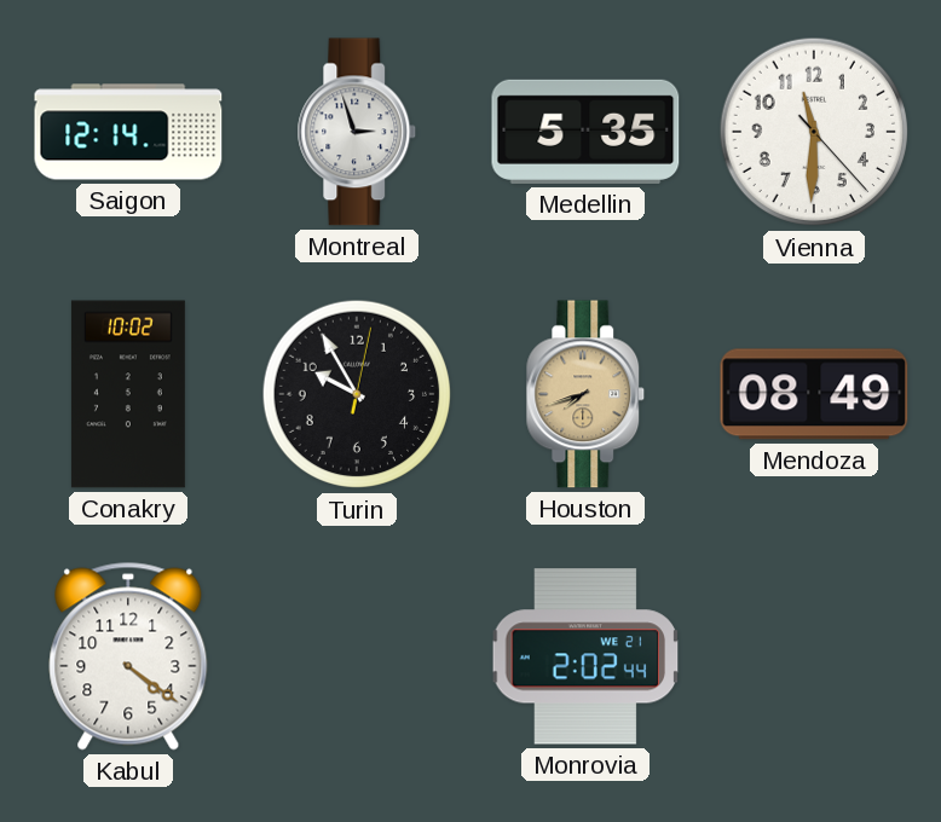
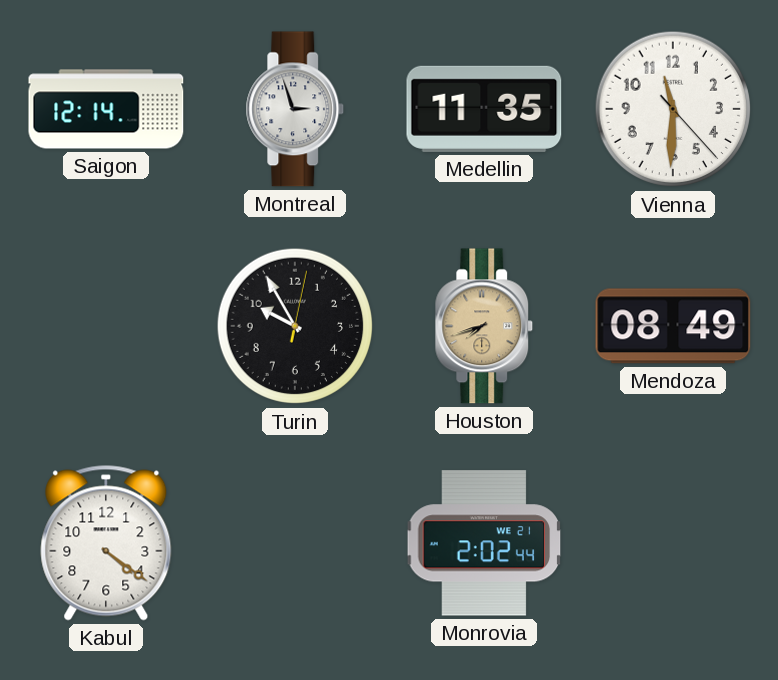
Medellin: 5:35 -> 11:35 (484, 109)
Conakry: 10:02 -> none (128, 394)
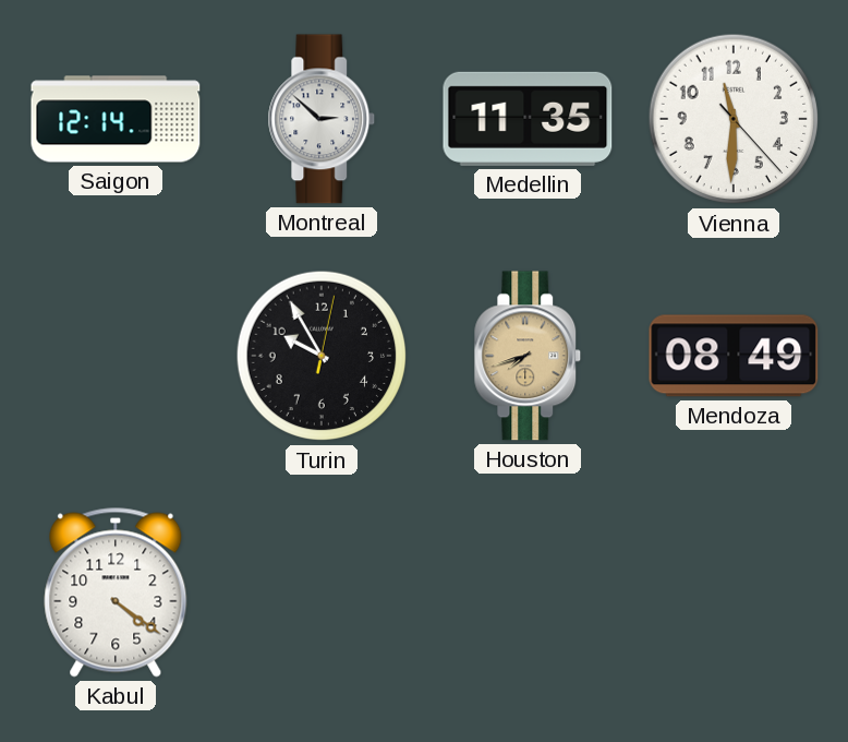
Montreal: 2:57 -> 2:52 (322, 119)
Monrovia: 2:02 -> none (484, 543)
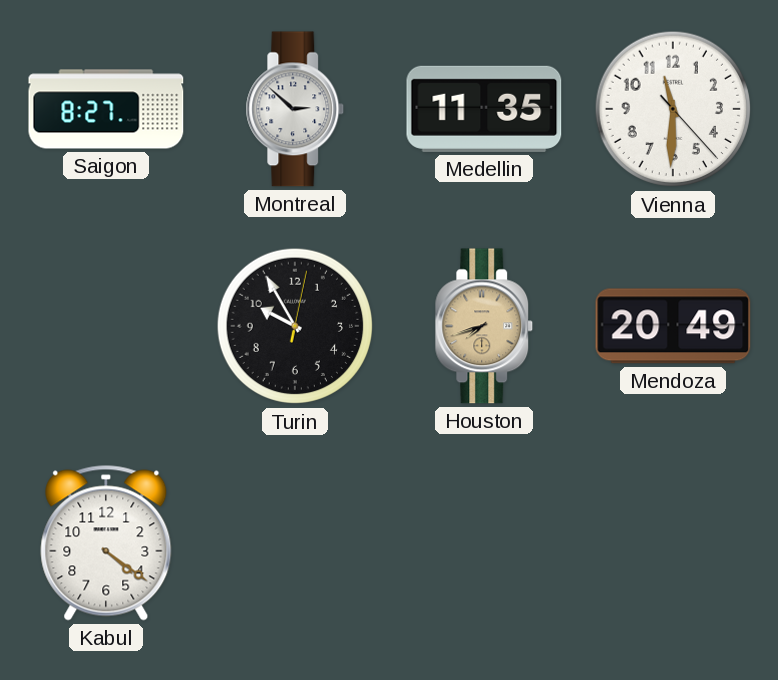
Saigon: 12:14 -> 8:27 (106, 109)
Mendoza: 08:49 -> 20:49 (673, 326)
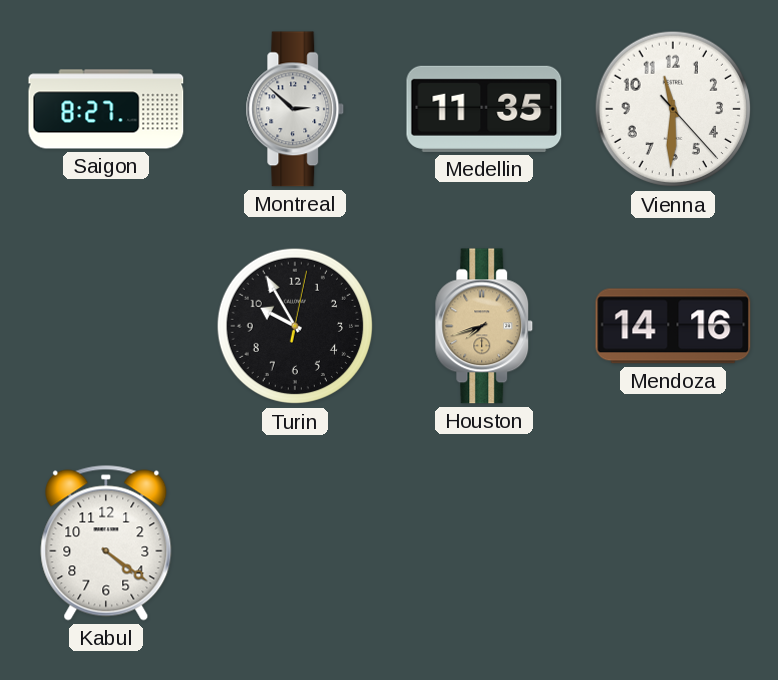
Mendoza: 20:49 -> 14:16 (673, 326)
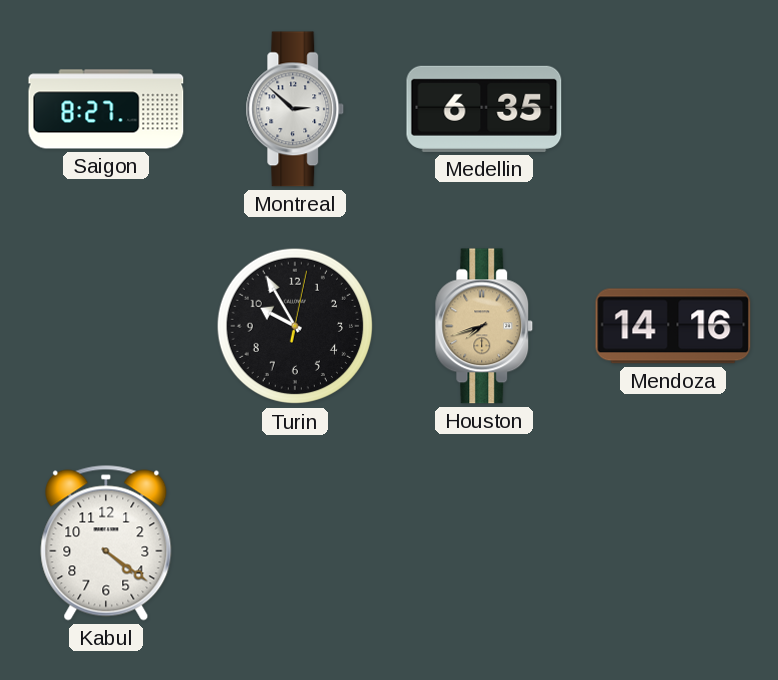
Medellin: 11:35 -> 6:35 (484, 109)
Vienna: 11:30 -> none (673, 109)
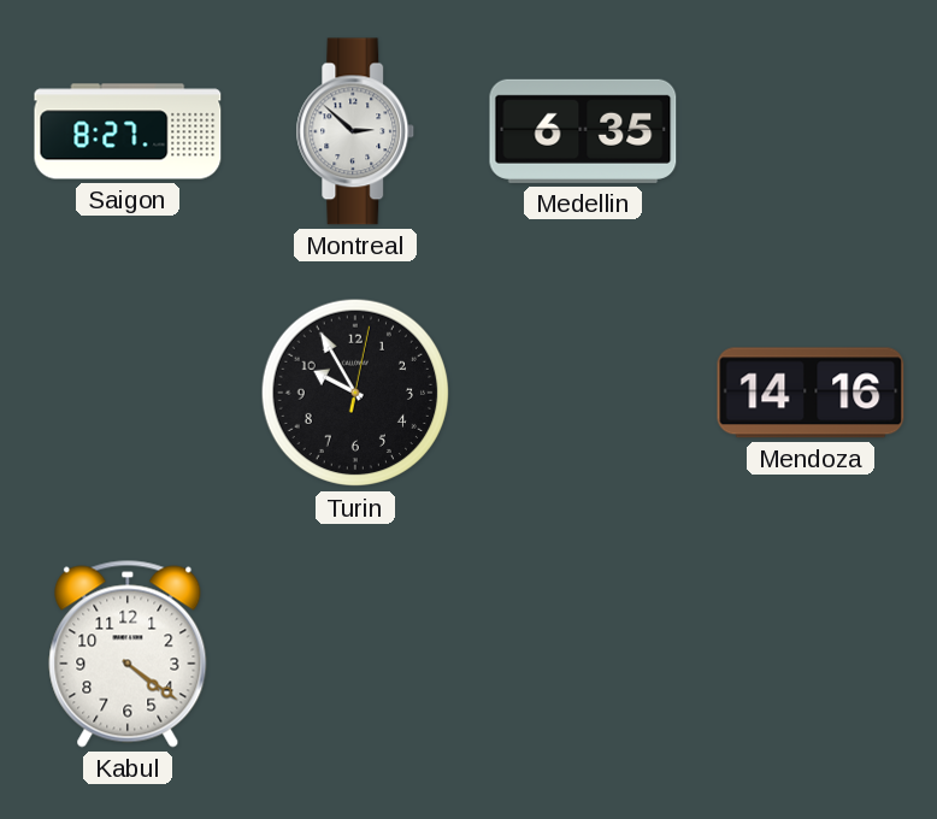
Houston: 7:42 -> none (484, 326)
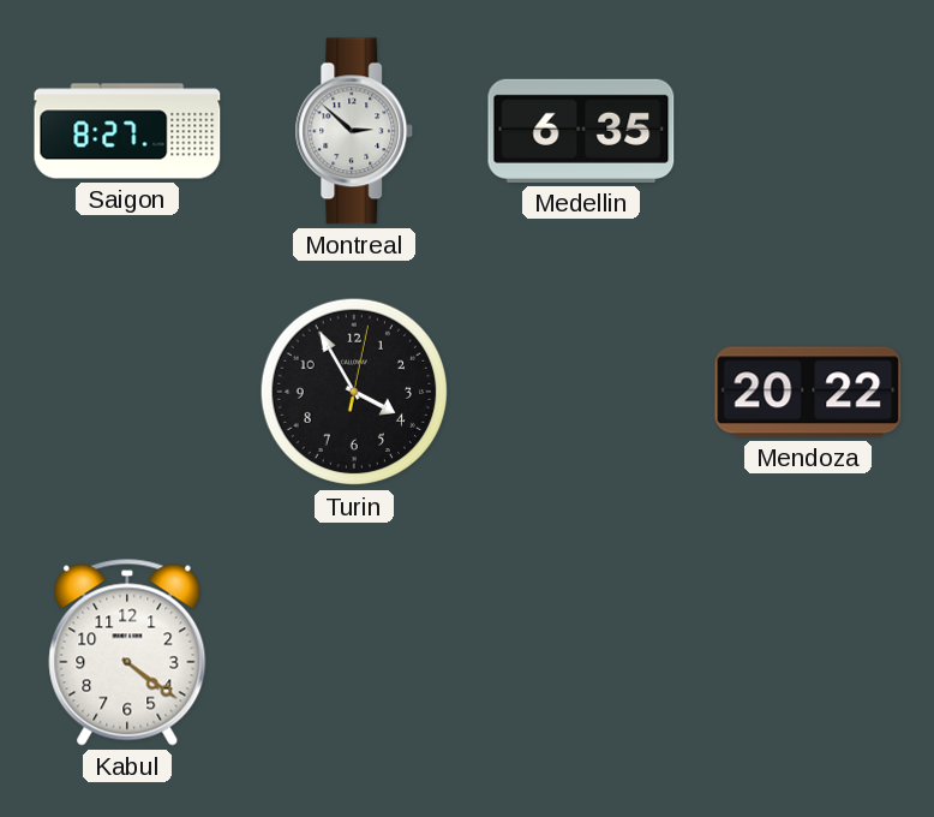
Turin: 9:55 -> 3:55 (354, 392)
Mendoza: 14:16 -> 20:22 (808, 392)
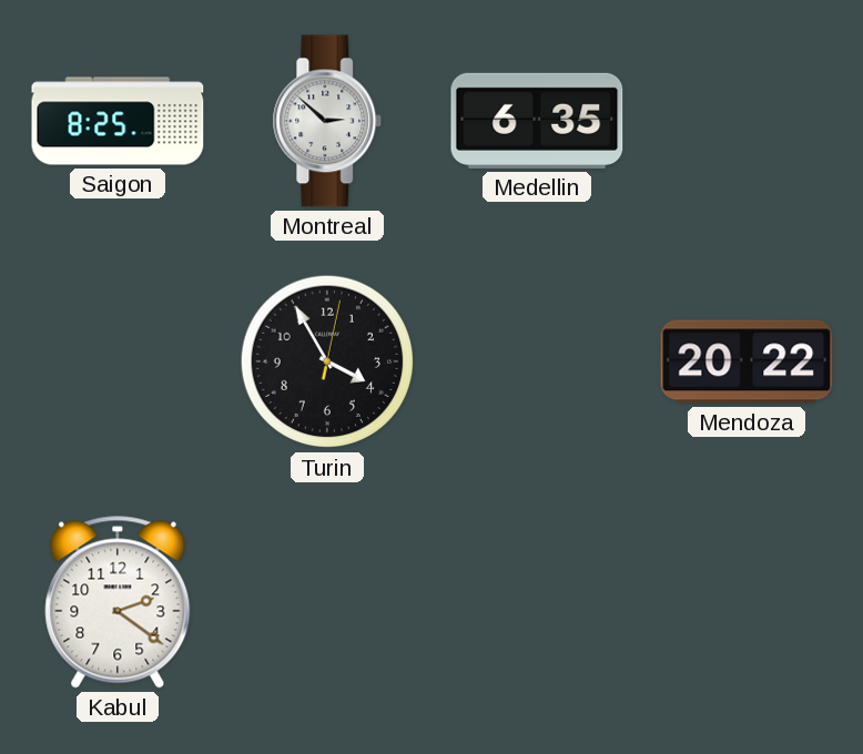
Saigon: 8:27 -> 8:25 (118, 121)
Kabul: 4:21 -> 2:21 (118, 602)
